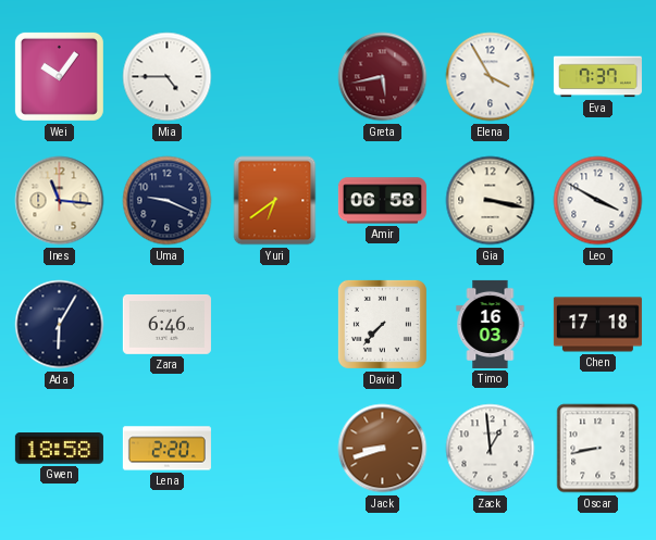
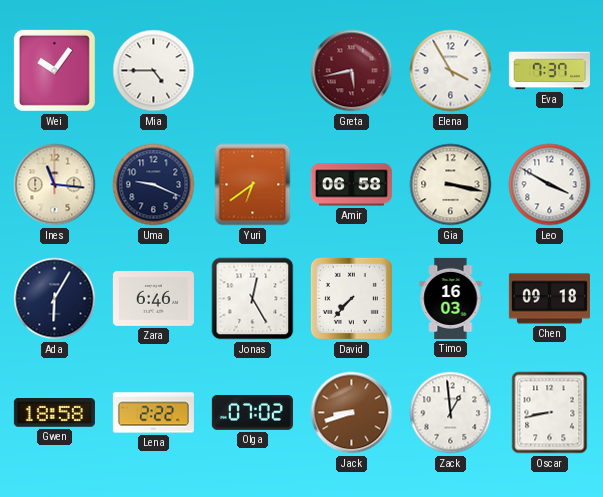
Jonas: none -> 12:25 (253, 299)
Chen: 17:18 -> 09:18 (549, 299)
Lena: 2:20 -> 2:22 (153, 413)
Olga: none -> 07:02 (252, 412)
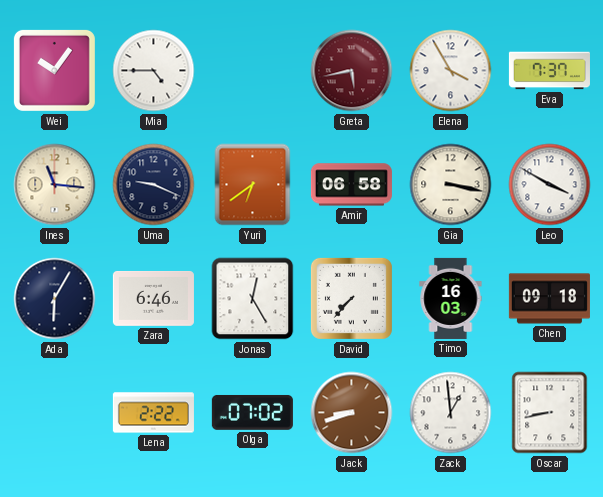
Gwen: 18:58 -> none (54, 413)
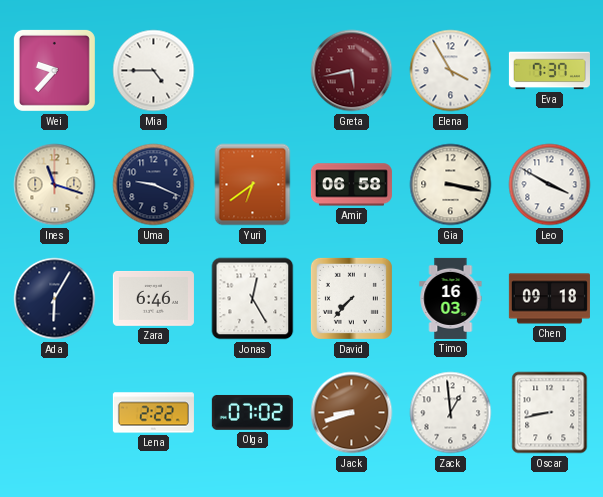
Wei: 10:06 -> 9:37 (54, 70)
Ines: 11:16 -> 11:18 (55, 185)
